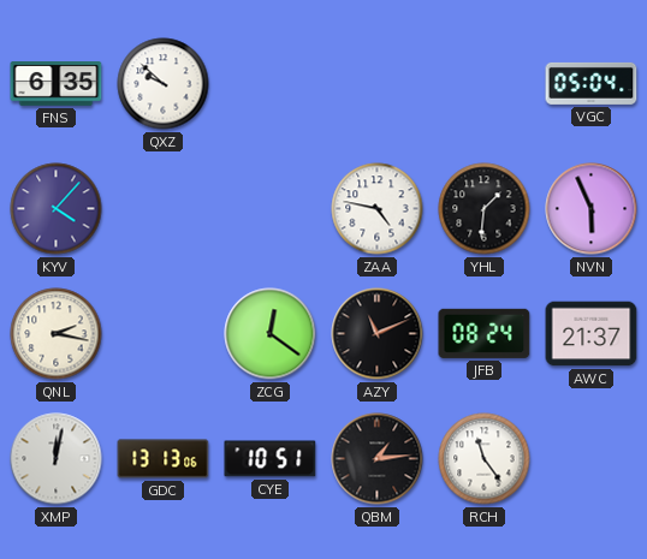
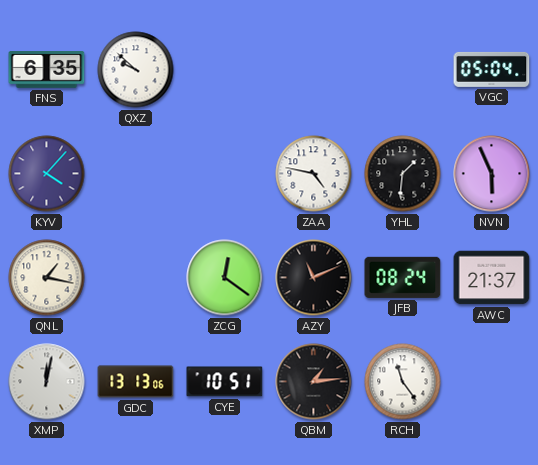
QNL: 2:17 -> 1:17 (47, 278)
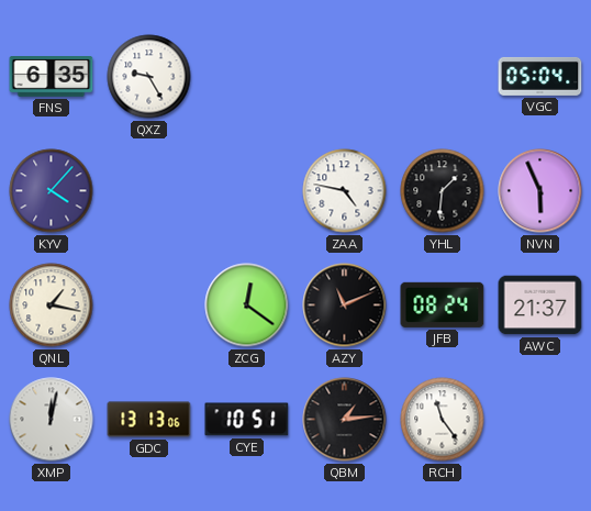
QXZ: 9:52 -> 9:25 (149, 77)
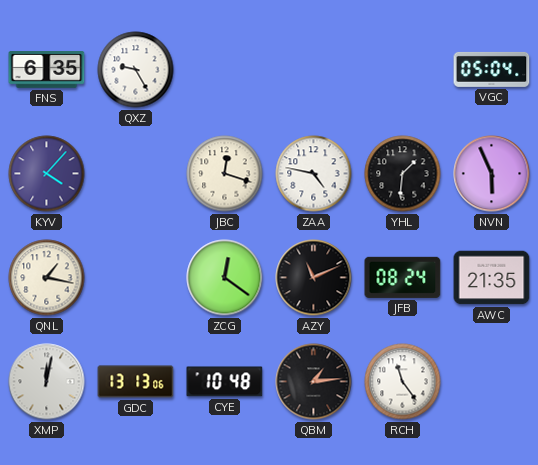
JBC: none -> 12:18 (225, 174)
AWC: 21:37 -> 21:35 (492, 278)
CYE: 10:51 -> 10:48 (225, 382)
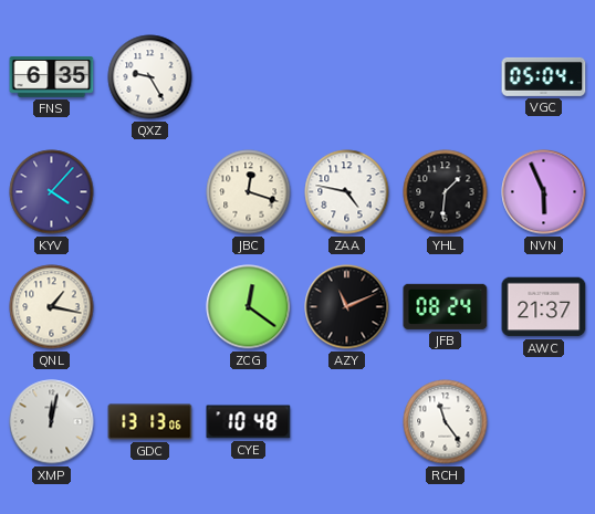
AWC: 21:35 -> 21:37 (544, 307)
QBM: 1:14 -> none (314, 382)
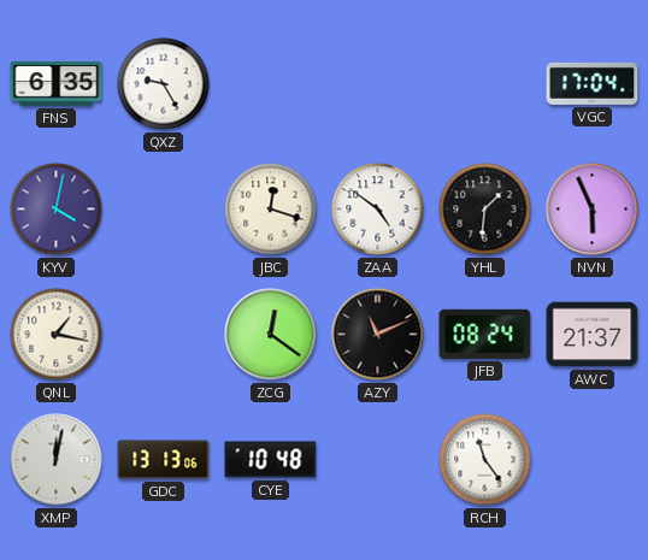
VGC: 05:04 -> 17:04 (593, 83)
KYV: 4:07 -> 4:02 (57, 210)
ZAA: 4:47 -> 4:51 (378, 210)
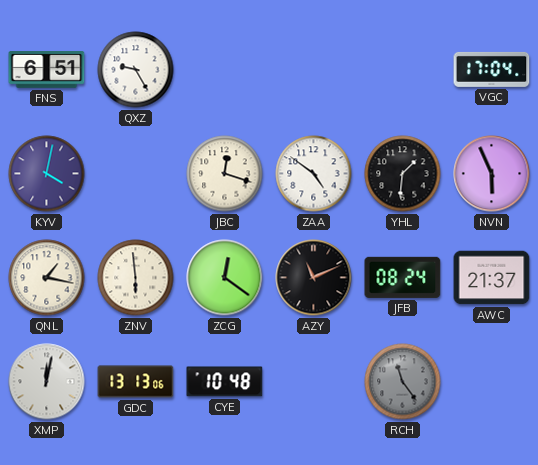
FNS: 6:35 -> 6:51 (47, 70)
ZNV: none -> 5:59 (136, 278)
RCH dial: white -> grey (403, 382)
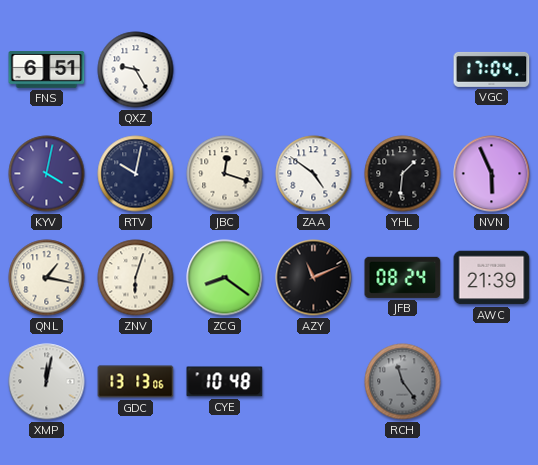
RTV: none -> 10:02 (136, 174)
ZNV: 5:59 -> 6:03 (136, 278)
ZCG: 12:21 -> 8:21 (225, 278)
AWC: 21:37 -> 21:39 (492, 278)
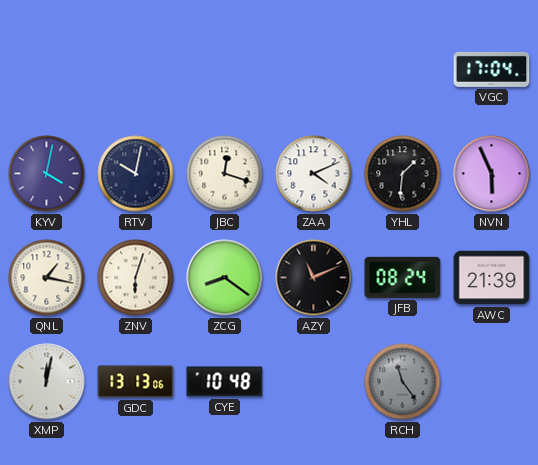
FNS: 6:51 -> none (47, 70)
QXZ: 9:25 -> none (136, 70)
ZAA: 4:51 -> 4:11 (314, 174)
